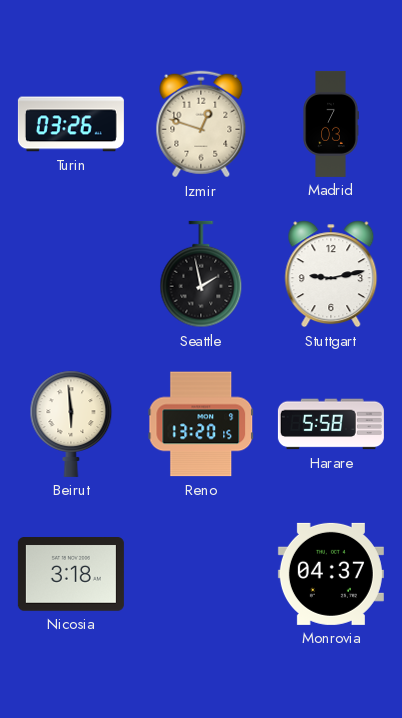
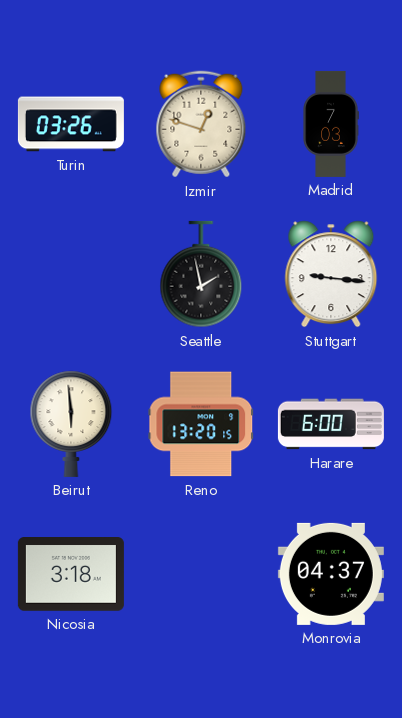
Stuttgart: 9:13 -> 9:16 (331, 274)
Harare: 5:58 -> 6:00 (331, 424)
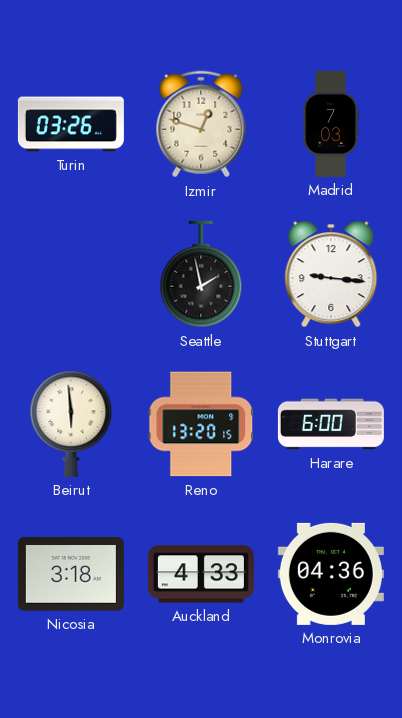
Auckland: none -> 4:33 (201, 574)
Monrovia: 04:37 -> 04:36 (331, 574)
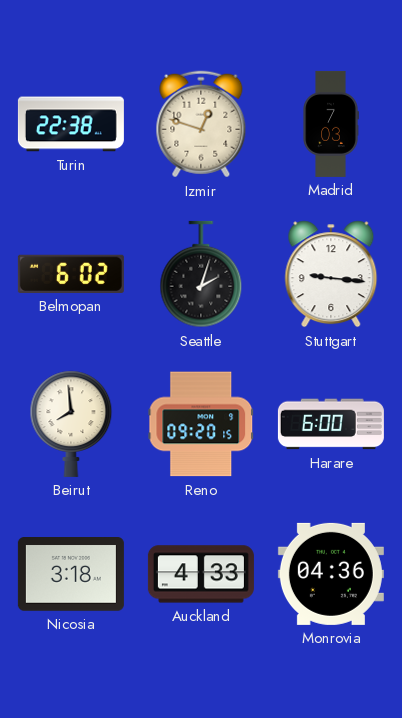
Turin: 03:26 -> 22:38 (71, 124)
Belmopan: none -> 6:02 (71, 274)
Seattle: 1:58 -> 2:03 (201, 274)
Beirut: 5:59 -> 7:59 (71, 424)
Reno: 13:20 -> 09:20 (201, 424)
